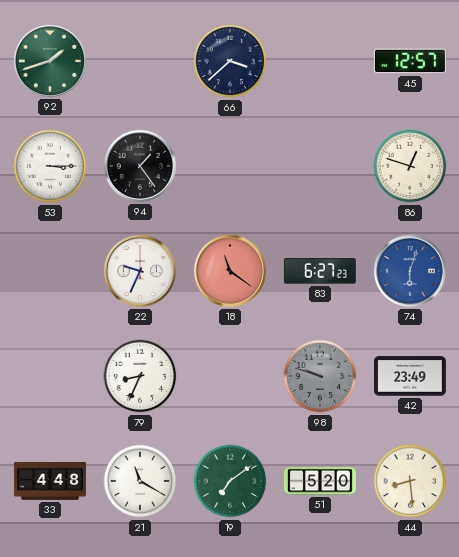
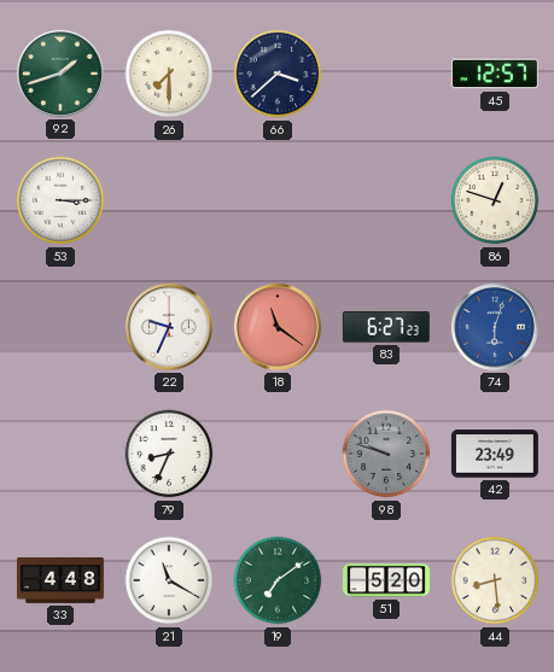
26: none -> 7:30 (169, 74)
94: 1:24 -> none (140, 166)
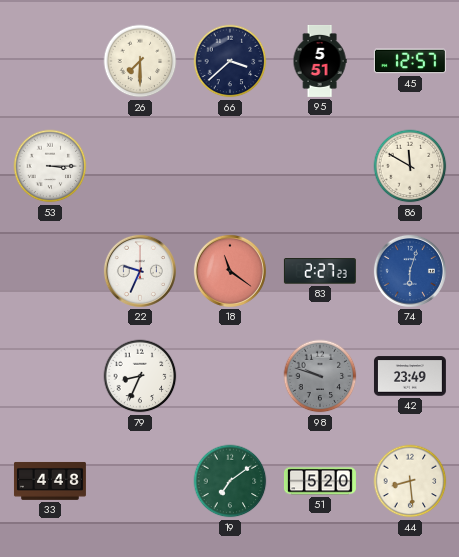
92: 1:42 -> none (60, 74)
95: none -> 5:51 (320, 61)
86: 12:48 -> 11:50 (410, 166)
83: 6:27 -> 2:27 (320, 271)
21: 11:20 -> none (169, 580)
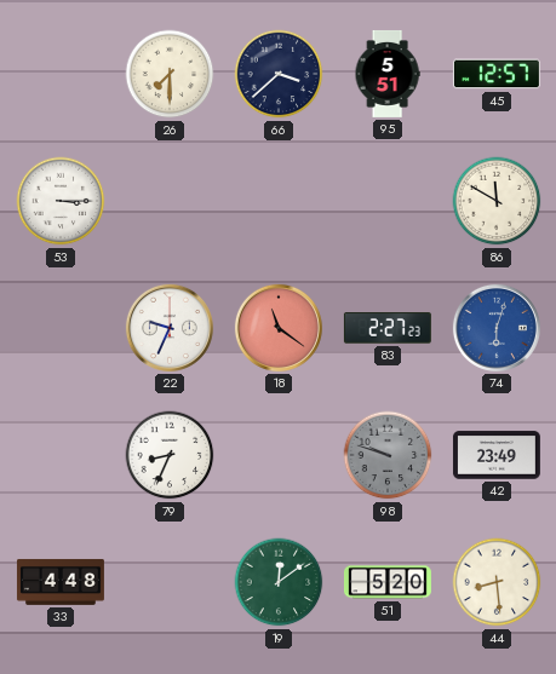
19: 7:09 -> 12:09 (279, 582)
